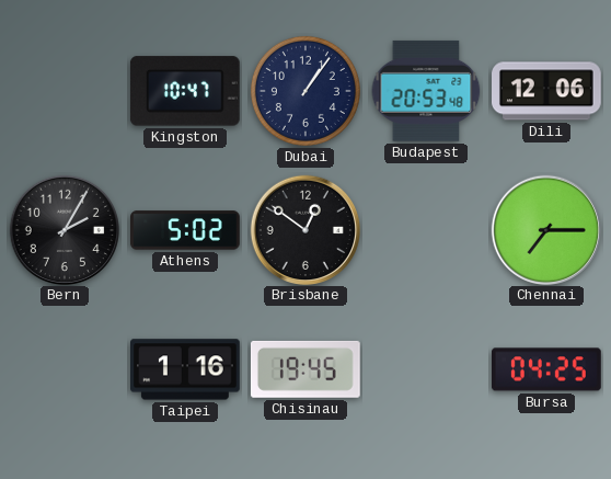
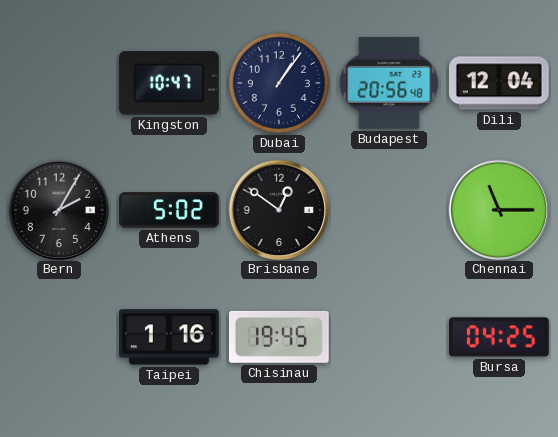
Budapest: 20:53 -> 20:56 (389, 83)
Dili: 12:06 -> 12:04 (500, 83)
Chennai: 7:15 -> 11:15 (498, 209)
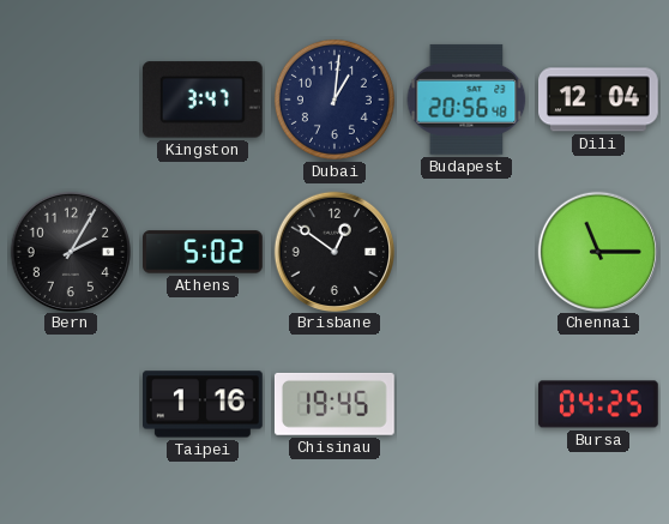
Kingston: 10:47 -> 3:47 (203, 100)
Dubai: 1:06 -> 1:01 (334, 100)
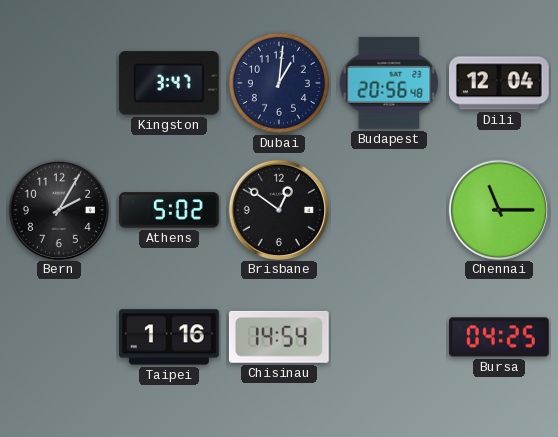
Chisinau: 19:45 -> 14:54 (279, 337)
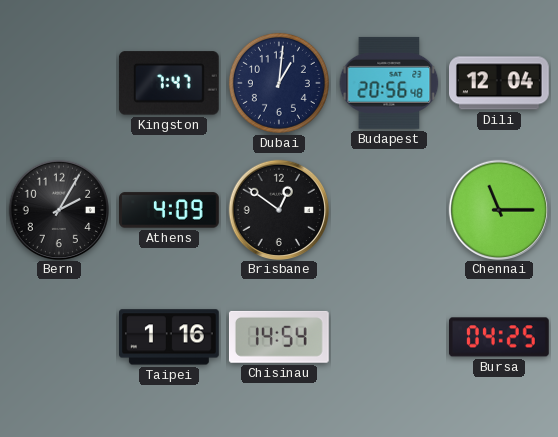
Kingston: 3:47 -> 7:47 (169, 83)
Athens: 5:02 -> 4:09 (170, 210)
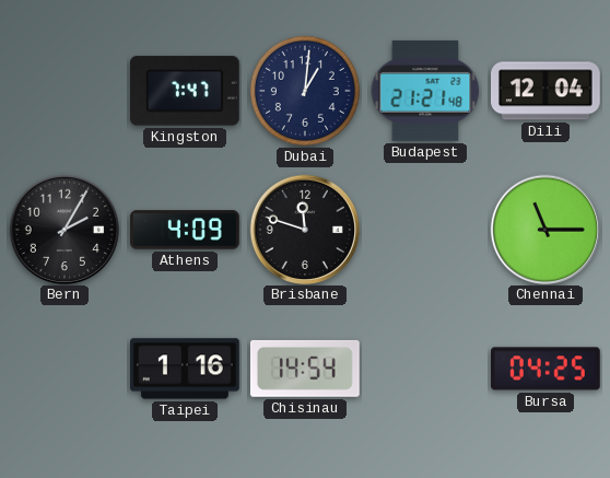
Budapest: 20:56 -> 21:21 (425, 91)
Brisbane: 12:51 -> 11:48 (304, 229)
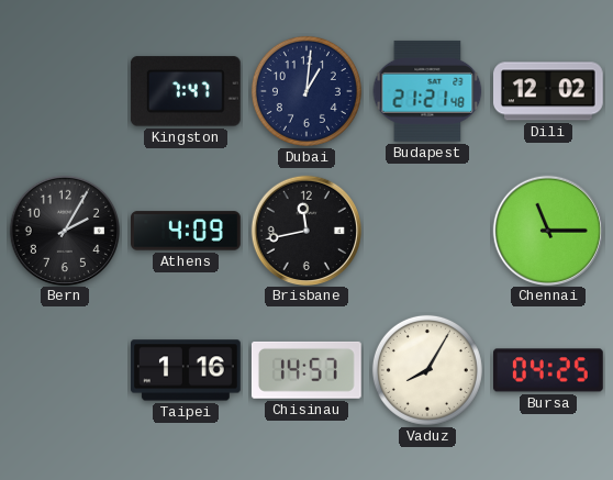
Dili: 12:04 -> 12:02 (549, 91)
Brisbane: 11:48 -> 11:43 (305, 230)
Chisinau: 14:54 -> 14:57 (306, 370)
Vaduz: none -> 8:05 (427, 370)
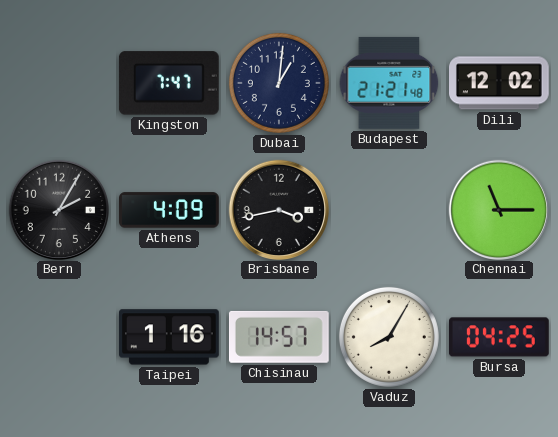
Brisbane: 11:43 -> 3:43 (278, 209)
